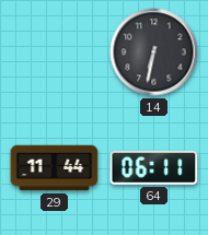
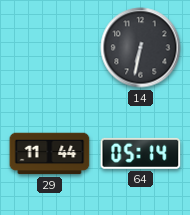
64: 06:11 -> 05:14 (141, 153)
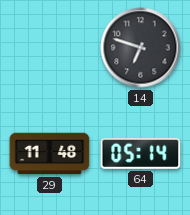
14: 6:32 -> 6:48 (141, 48)
29: 11:44 -> 11:48 (50, 154)
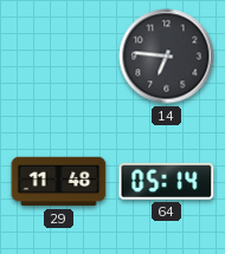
14: 6:48 -> 6:46 (167, 57)
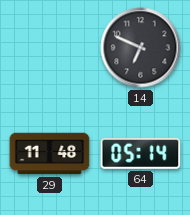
14: 6:46 -> 6:49 (141, 48)
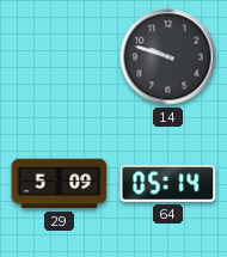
14: 6:49 -> 9:48 (168, 57)
29: 11:48 -> 5:09 (60, 184)
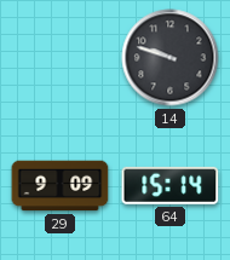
29: 5:09 -> 9:09 (61, 186)
64: 05:14 -> 15:14 (171, 185)
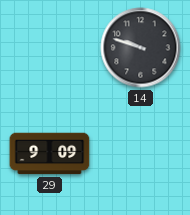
64: 15:14 -> none (171, 185)
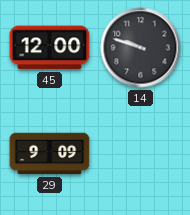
45: none -> 12:00 (50, 48)
